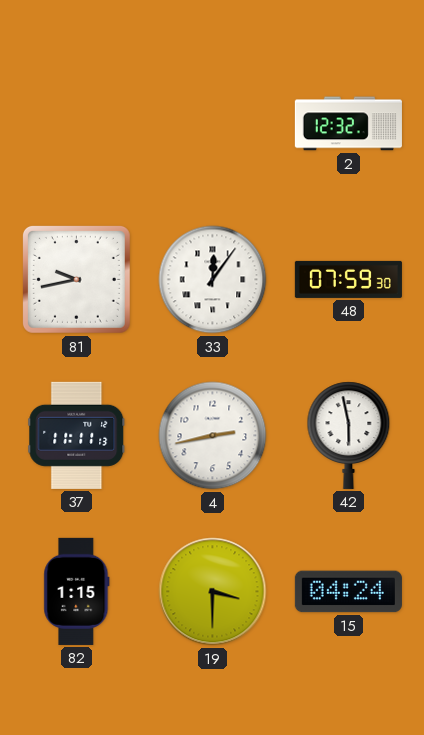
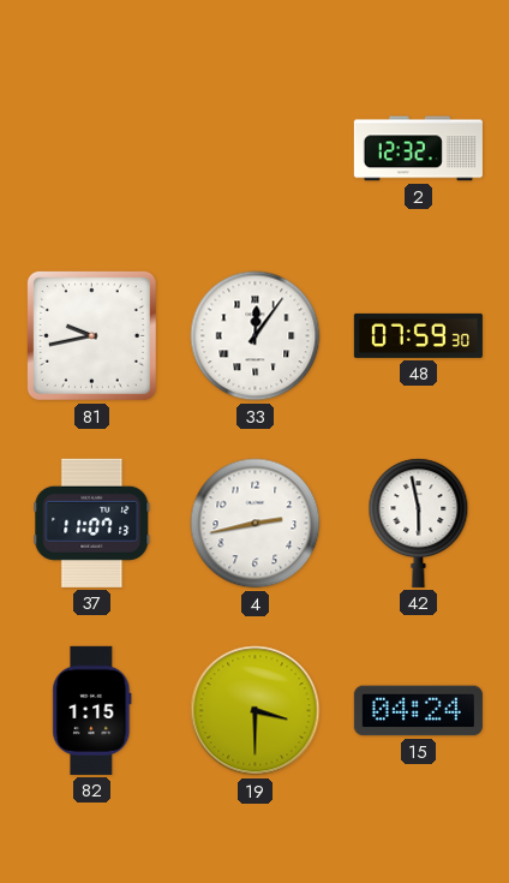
37: 11:11 -> 11:07 (92, 523)
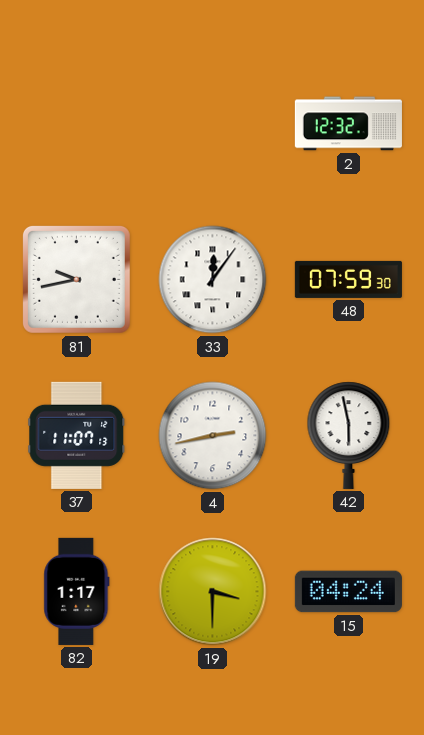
82: 1:15 -> 1:17 (77, 591)
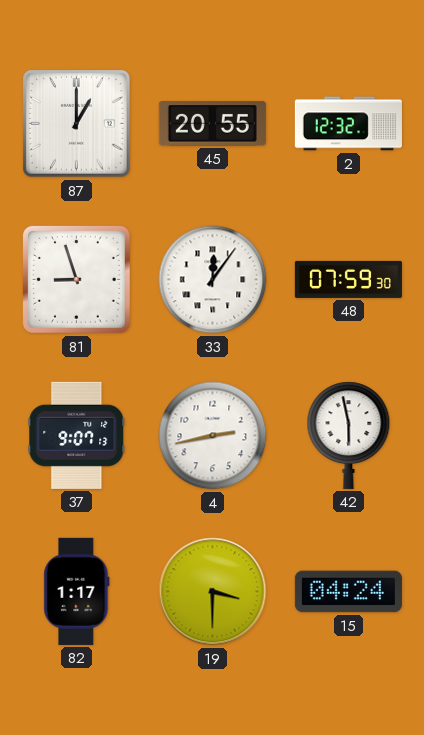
87: none -> 1:00 (77, 124)
45: none -> 20:55 (212, 124)
81: 9:43 -> 8:57 (76, 279)
37: 11:07 -> 9:07 (77, 435)
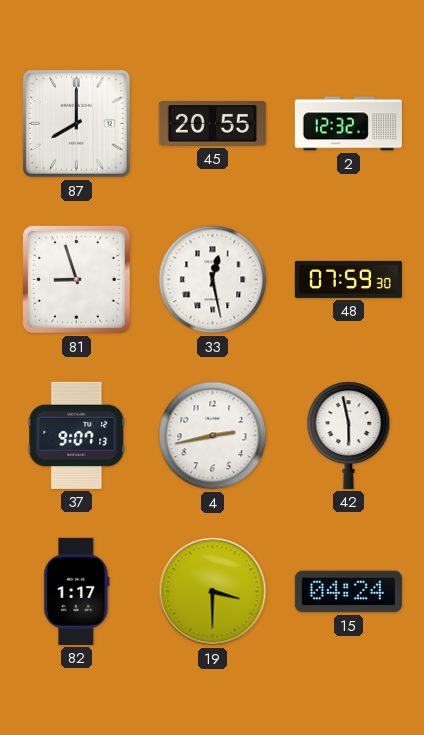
87: 1:00 -> 8:00 (77, 124)
33: 12:06 -> 12:28 (213, 280)
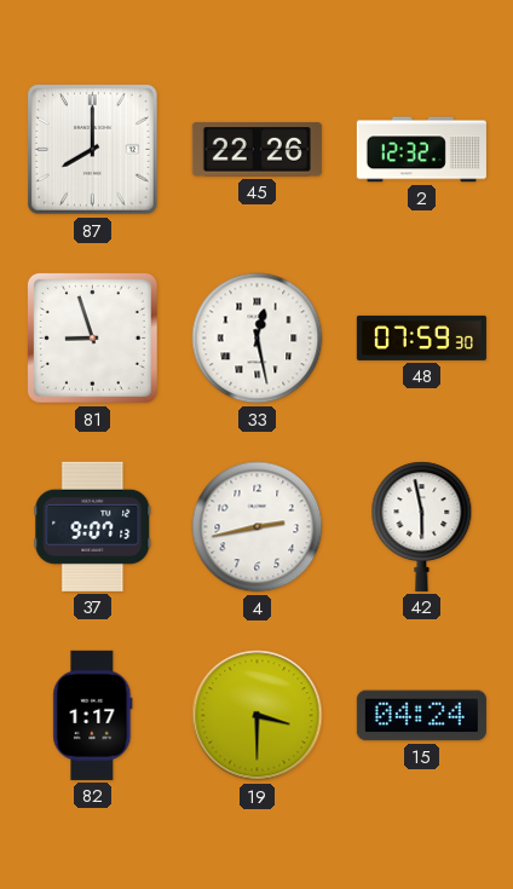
45: 20:55 -> 22:26 (256, 150)
